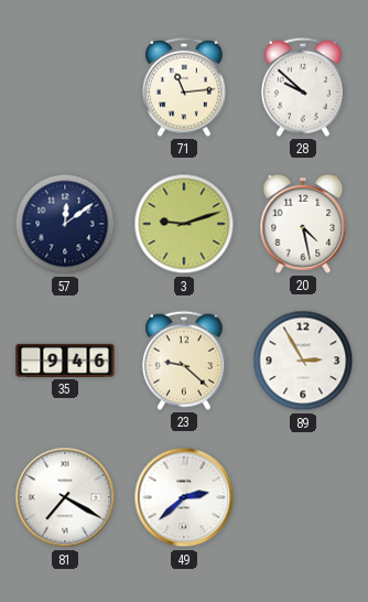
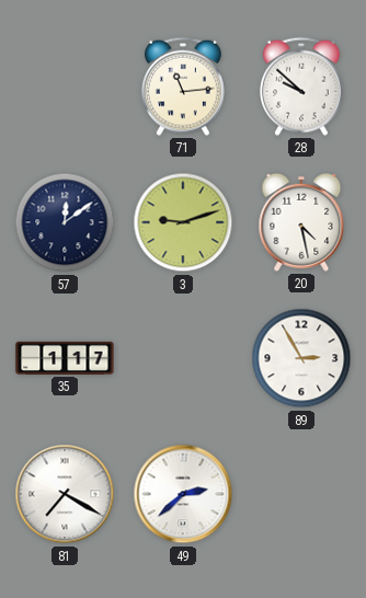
35: 9:46 -> 1:17 (65, 358)
23: 9:22 -> none (184, 361)
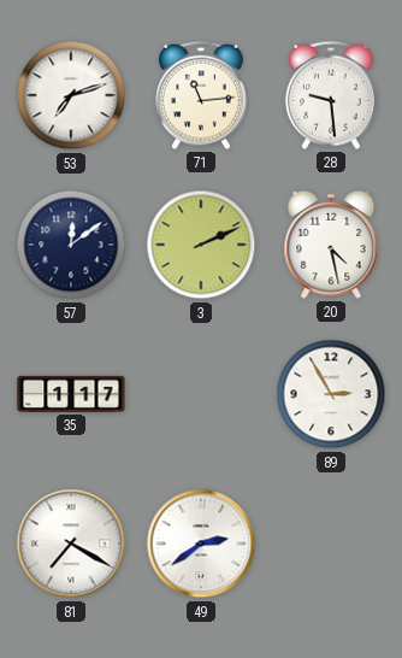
53: none -> 7:12 (71, 95)
28: 9:52 -> 9:29 (331, 95)
3: 9:12 -> 2:11 (201, 245)
49: 2:38 -> 2:39 (201, 544)
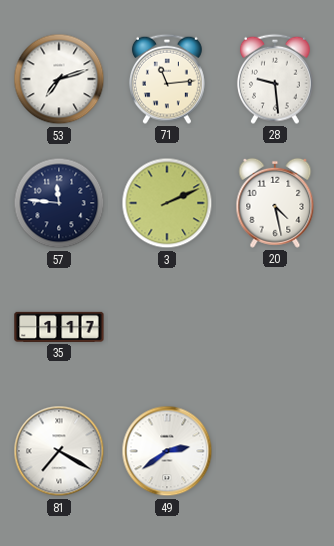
57: 12:09 -> 11:46 (59, 203)
89: 2:55 -> none (331, 394)
